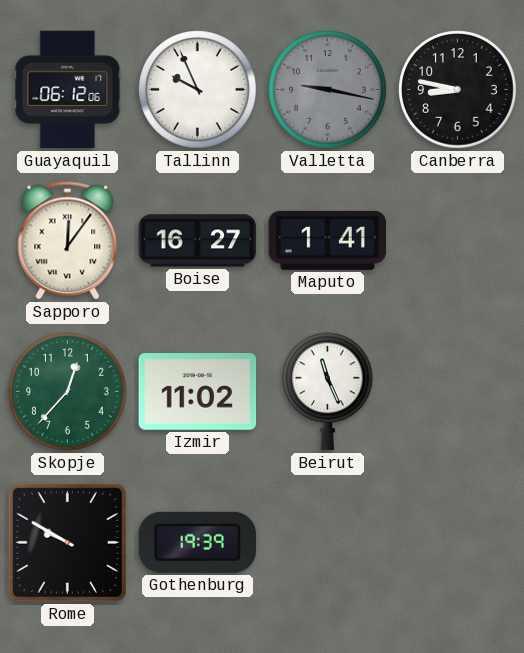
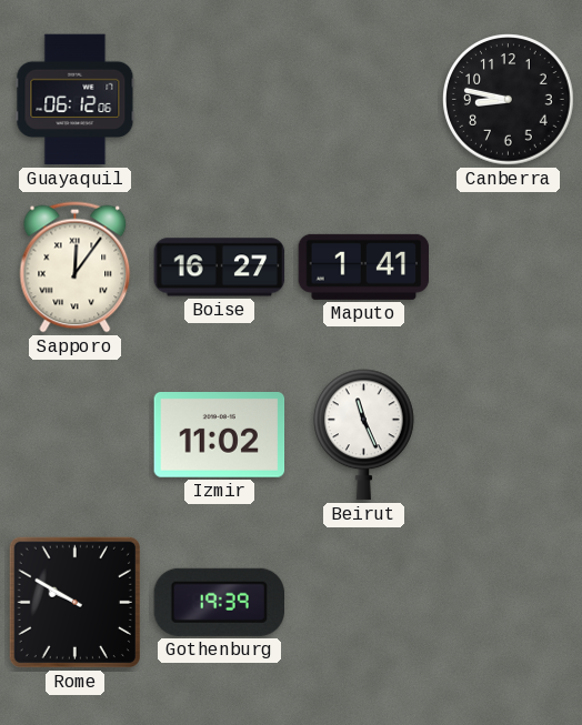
Tallinn: 9:56 -> none (198, 90)
Valletta: 9:17 -> none (328, 90)
Skopje: 12:37 -> none (68, 392)
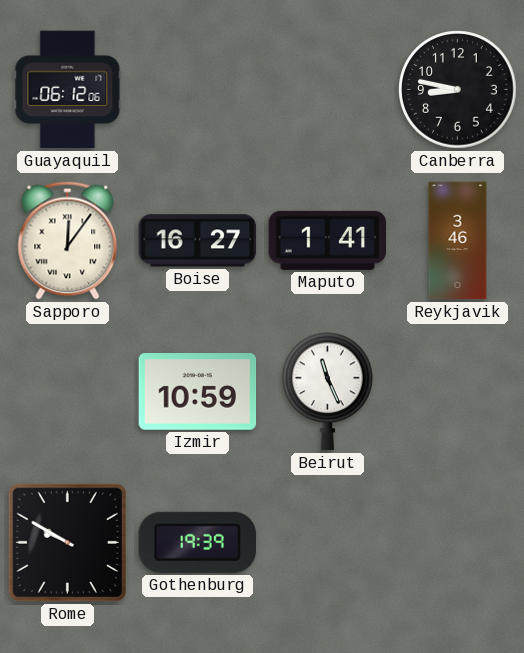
Reykjavik: none -> 3:46 (458, 241)
Izmir: 11:02 -> 10:59 (198, 392)
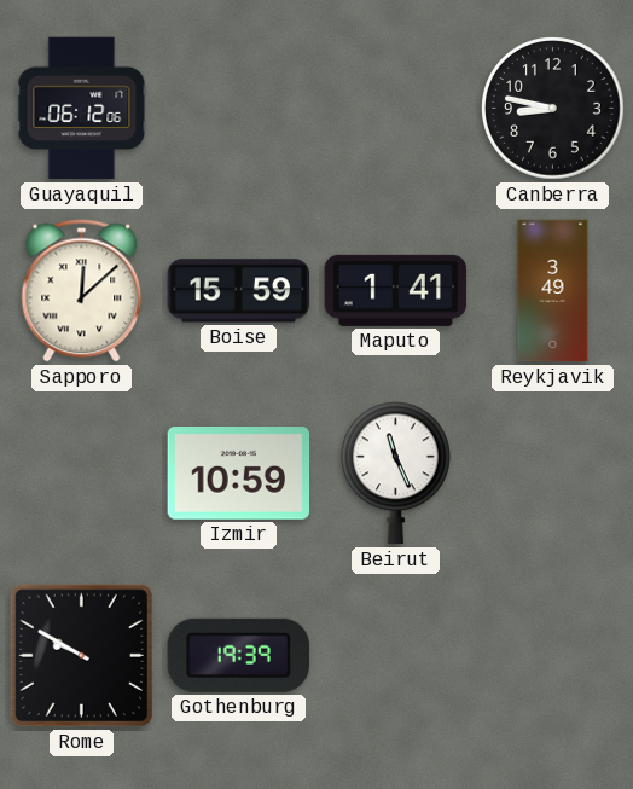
Sapporo: 12:06 -> 12:08 (82, 291)
Boise: 16:27 -> 15:59 (239, 291)
Reykjavik: 3:46 -> 3:49 (553, 291)
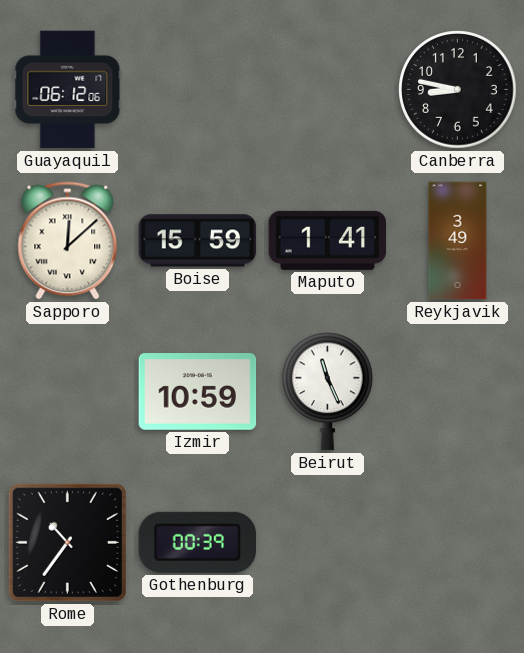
Rome: 9:50 -> 10:36 (67, 542)
Gothenburg: 19:39 -> 00:39 (197, 542)
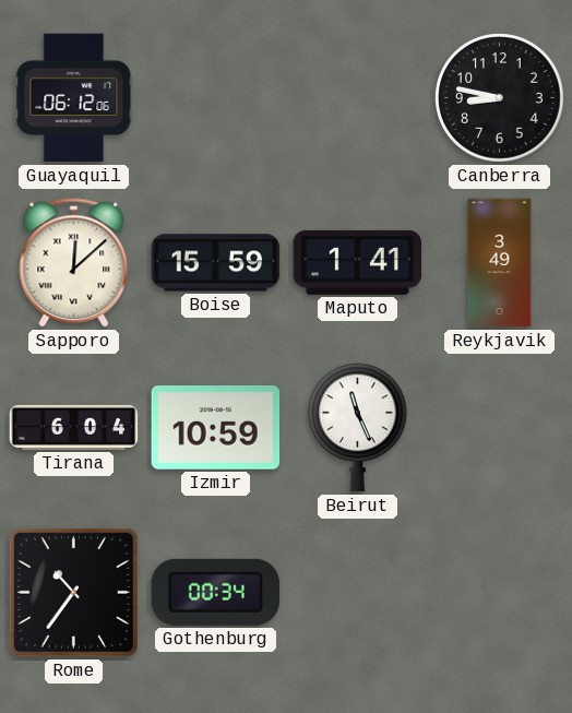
Tirana: none -> 6:04 (74, 427)
Gothenburg: 00:39 -> 00:34 (215, 592)
